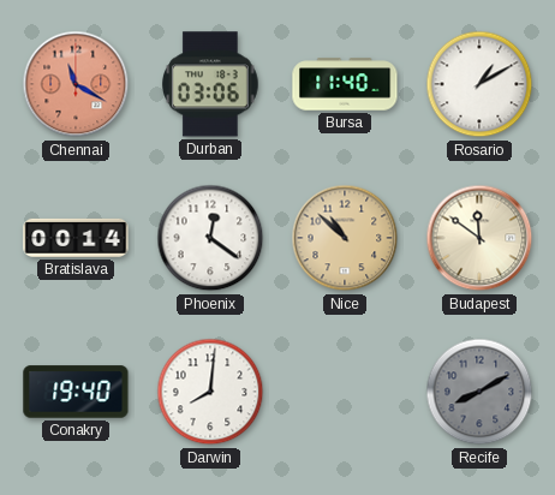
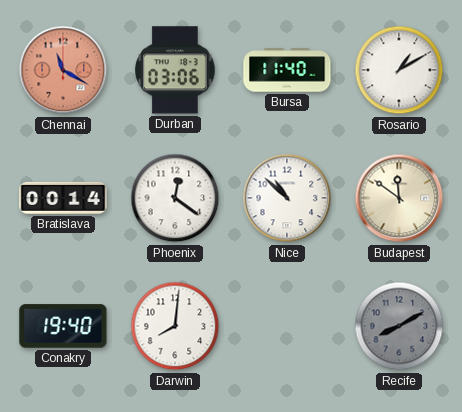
Nice dial: champagne -> white (287, 198)
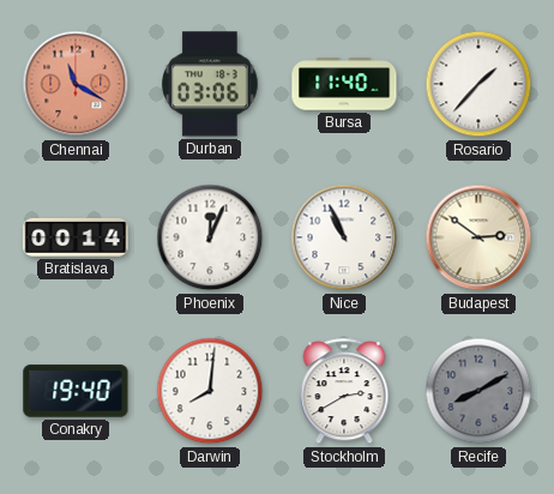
Rosario: 1:10 -> 1:37 (478, 84)
Phoenix: 12:21 -> 12:04 (210, 237)
Nice: 10:52 -> 10:56 (344, 237)
Budapest: 11:51 -> 2:51 (478, 237)
Stockholm: none -> 2:40 (344, 392)
